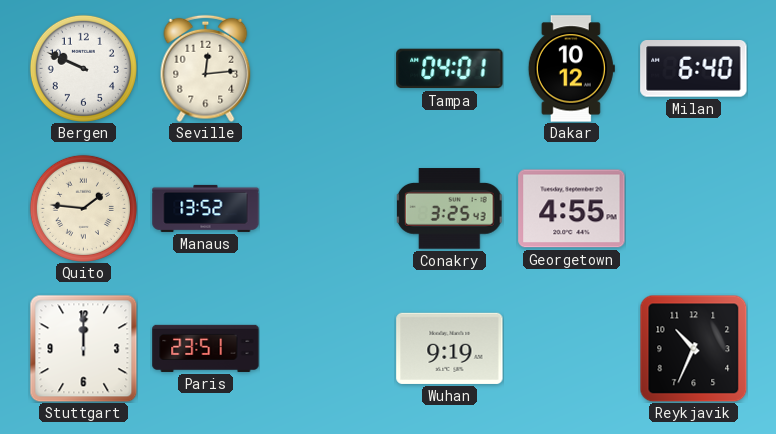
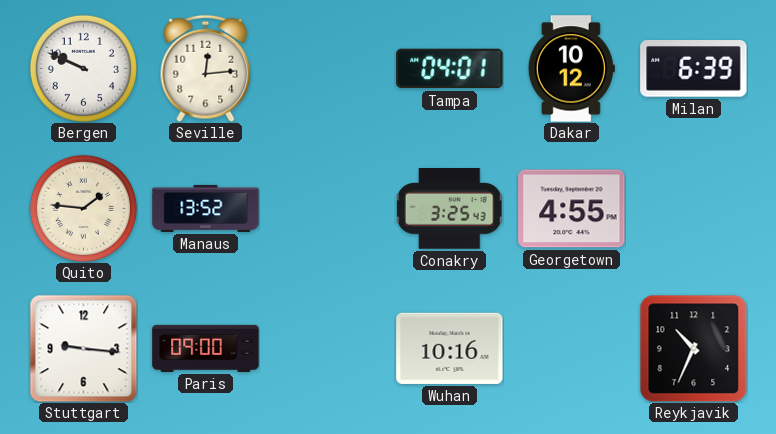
Milan: 6:40 -> 6:39 (694, 69)
Stuttgart: 12:00 -> 9:16 (83, 348)
Paris: 23:51 -> 09:00 (206, 348)
Wuhan: 9:19 -> 10:16 (450, 348)
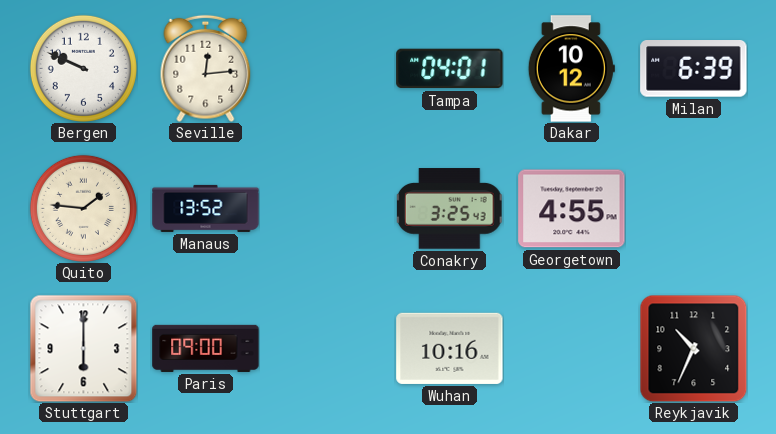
Stuttgart: 9:16 -> 6:00 (83, 348)
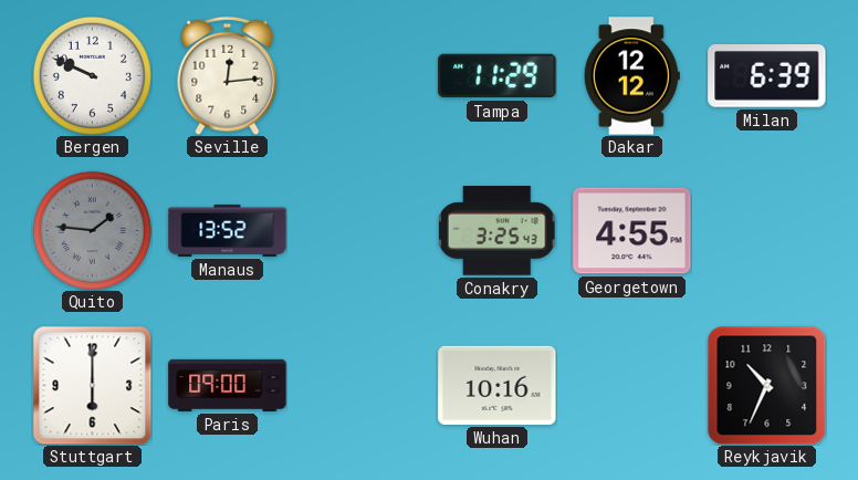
Tampa: 04:01 -> 11:29 (498, 76)
Dakar: 10:12 -> 12:12 (631, 76)
Quito dial: cream -> grey (92, 230)
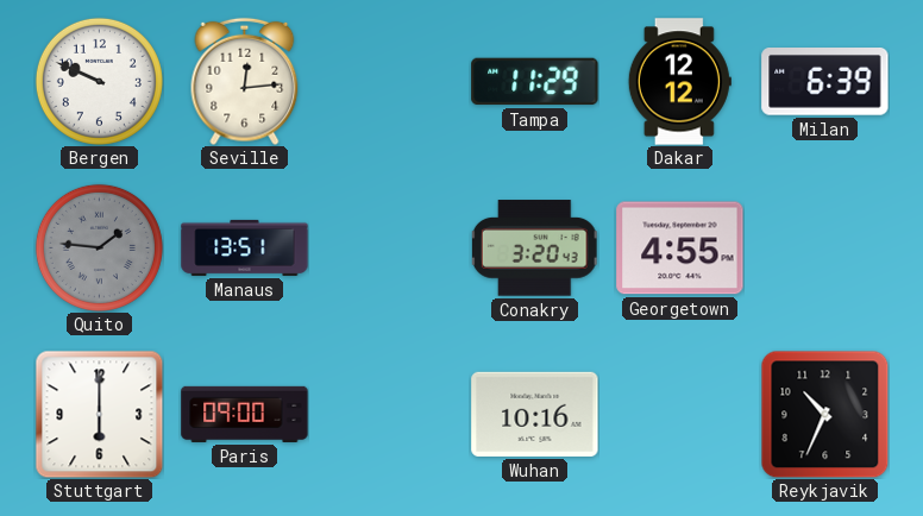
Manaus: 13:52 -> 13:51 (245, 247)
Conakry: 3:25 -> 3:20 (534, 248)
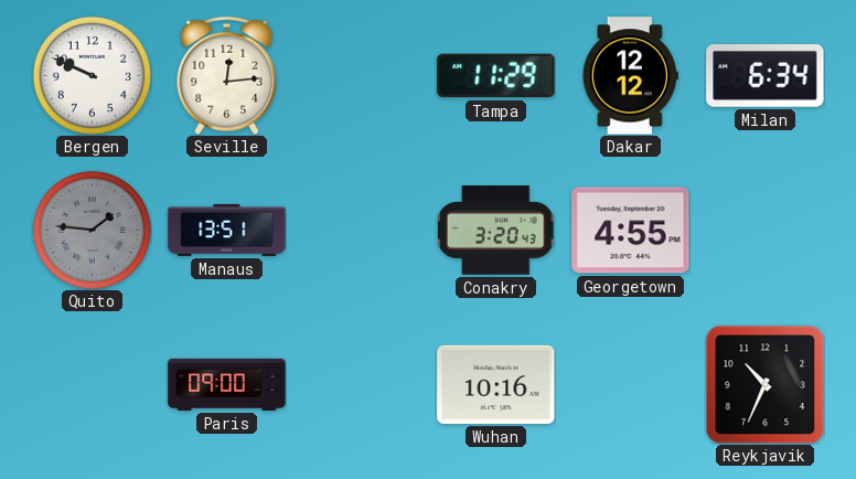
Milan: 6:39 -> 6:34 (766, 76)
Stuttgart: 6:00 -> none (99, 414)
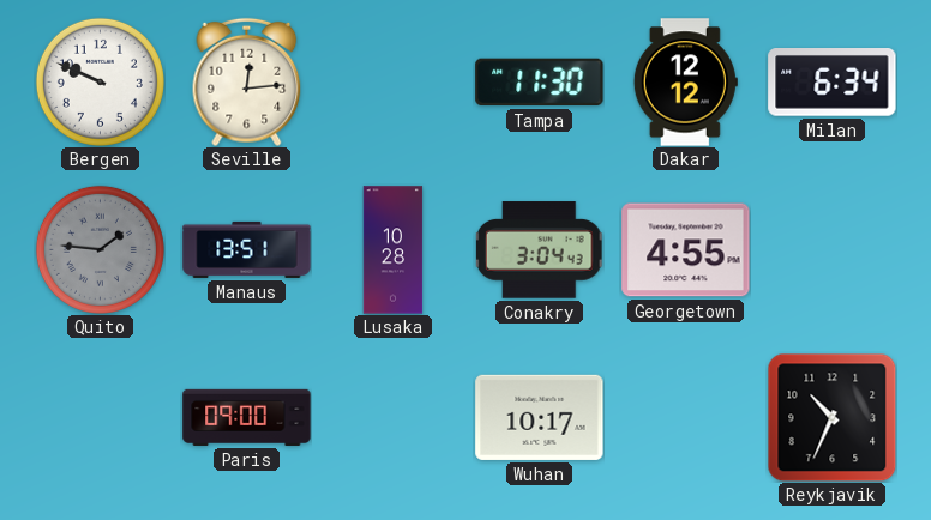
Tampa: 11:29 -> 11:30 (540, 83)
Lusaka: none -> 10:28 (394, 250)
Conakry: 3:20 -> 3:04 (539, 250)
Wuhan: 10:16 -> 10:17 (540, 417)
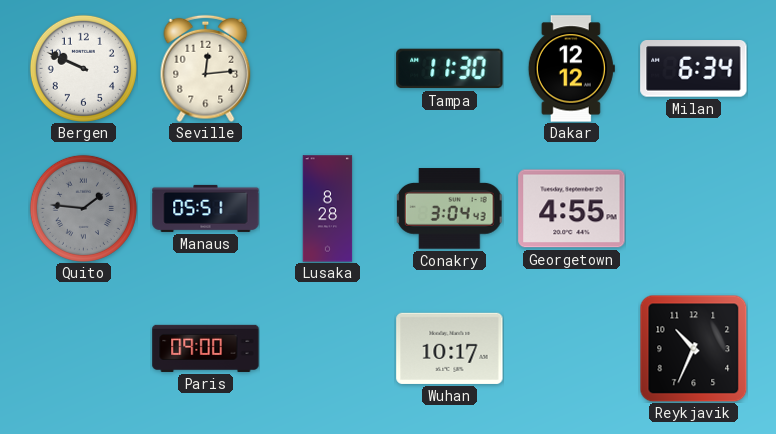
Manaus: 13:51 -> 05:51 (206, 208)
Lusaka: 10:28 -> 8:28 (328, 209)
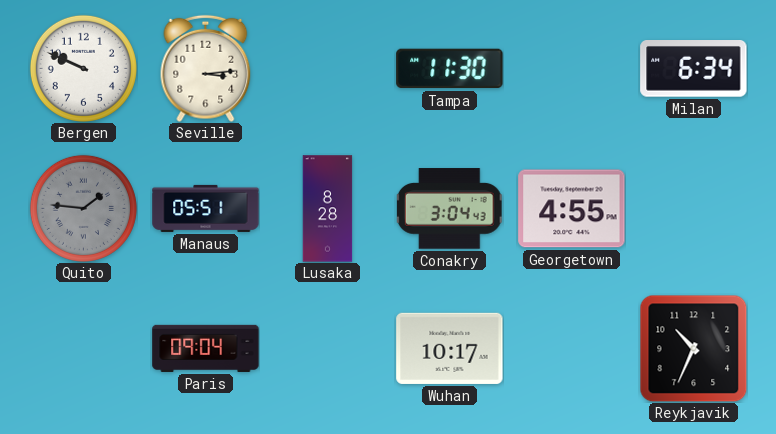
Seville: 12:14 -> 3:14 (206, 68)
Dakar: 12:12 -> none (571, 69)
Paris: 09:00 -> 09:04 (206, 348)
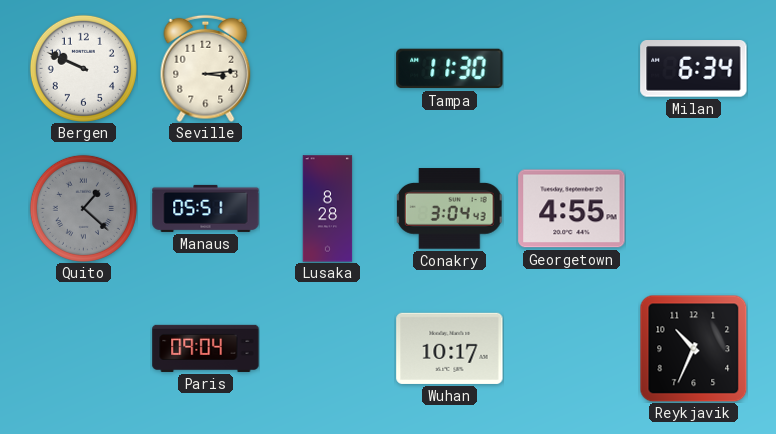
Quito: 1:46 -> 1:22 (83, 208)
